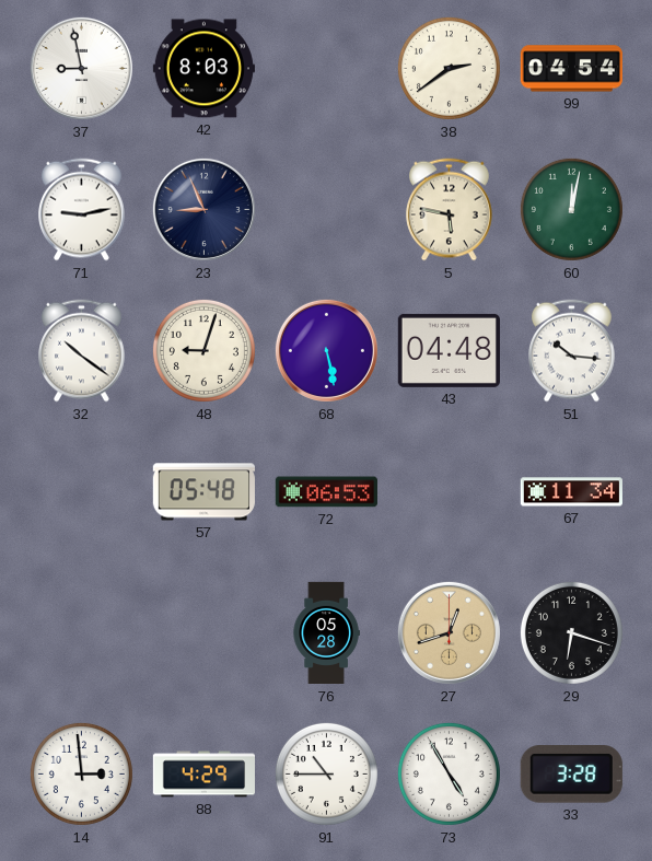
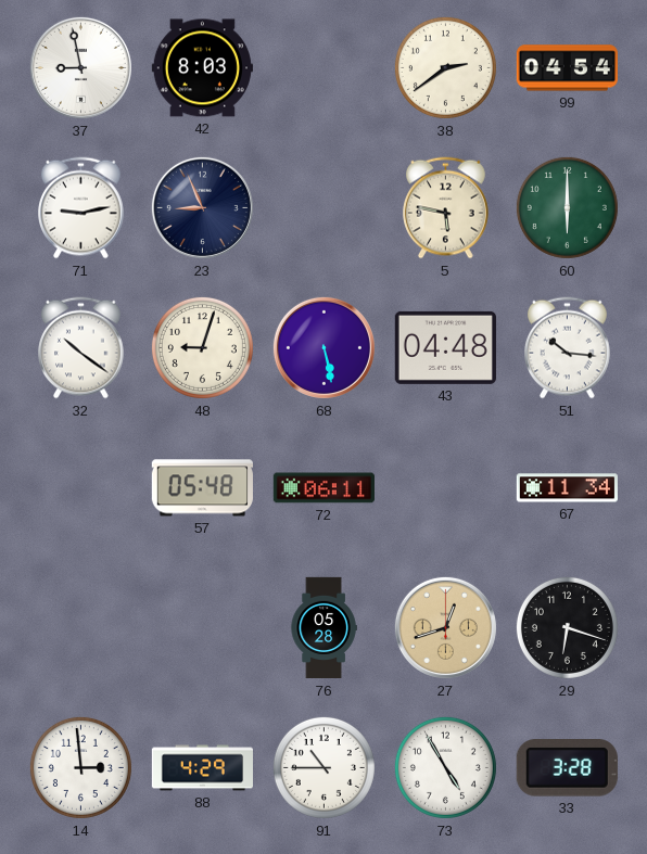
60: 12:02 -> 6:00 (567, 207)
72: 06:53 -> 06:11 (323, 488)
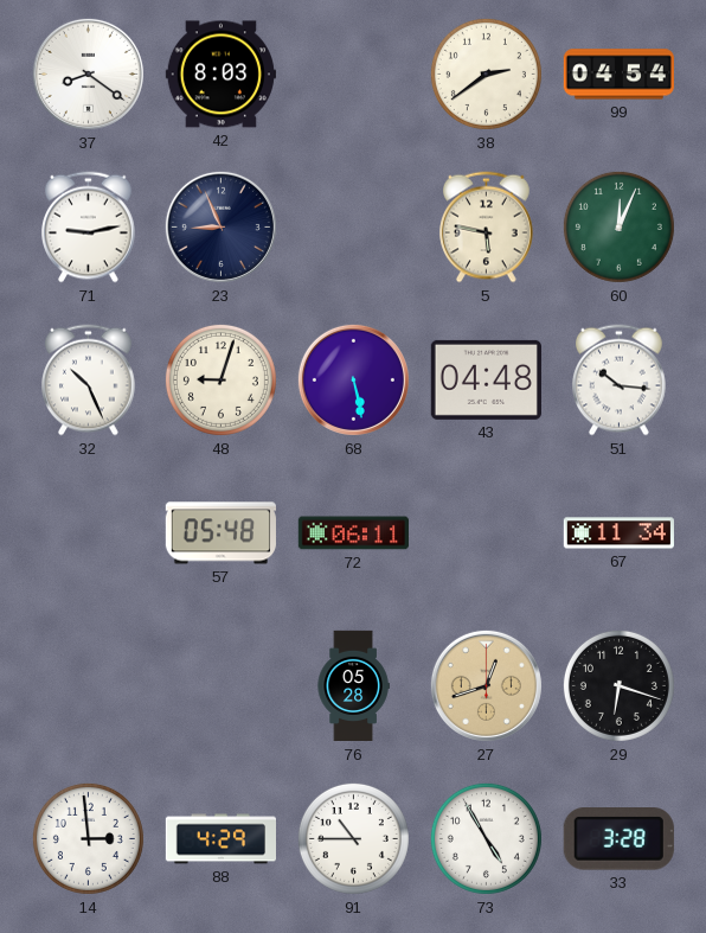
37: 8:58 -> 8:21 (88, 74)
60: 6:00 -> 12:04 (618, 226)
32: 10:21 -> 10:26 (89, 381)
